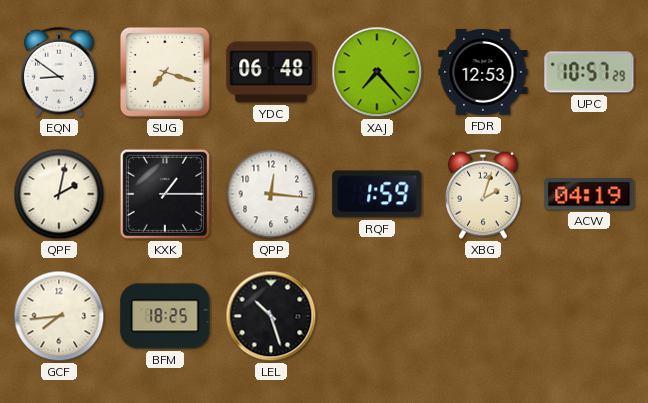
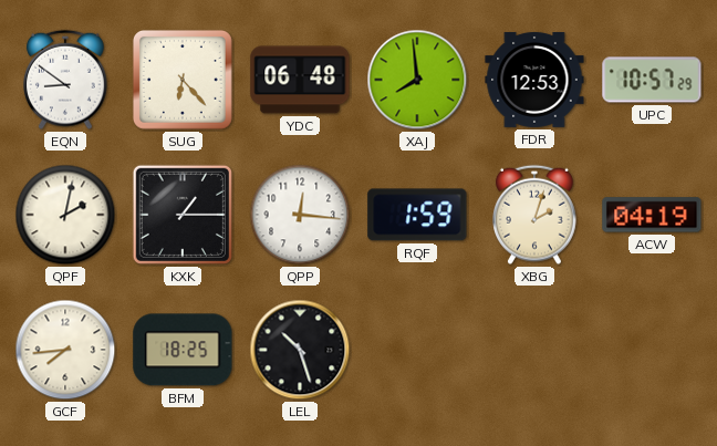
SUG: 7:18 -> 6:23 (183, 80)
XAJ: 7:23 -> 7:59 (417, 80)
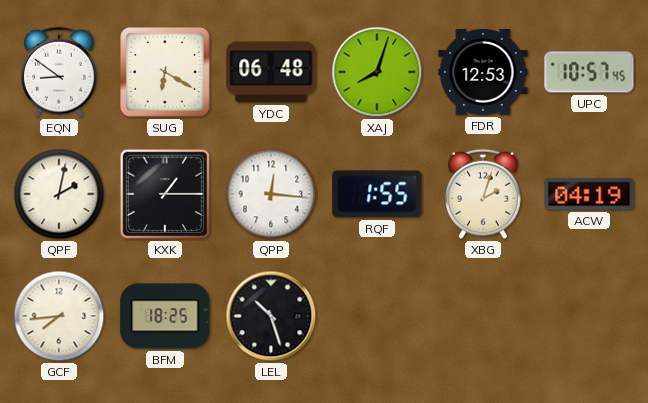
SUG: 6:23 -> 6:20 (165, 72)
XAJ: 7:59 -> 8:03 (377, 72)
UPC: 10:57:29 -> 10:57:45 (589, 72)
RQF: 1:59 -> 1:55 (377, 194)
